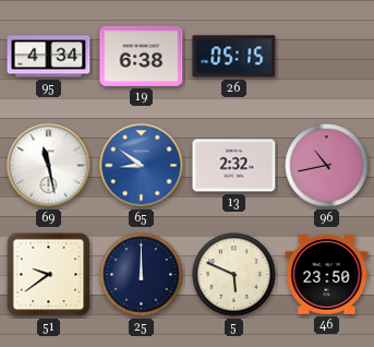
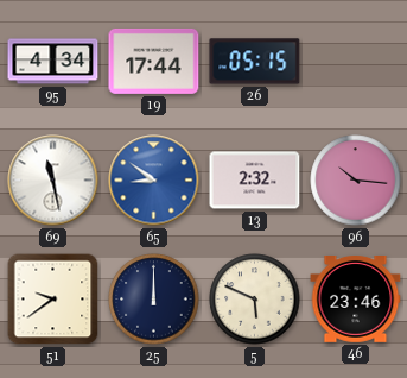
19: 6:38 -> 17:44 (154, 61)
96: 10:43 -> 10:16 (356, 181)
46: 23:50 -> 23:46 (356, 300)
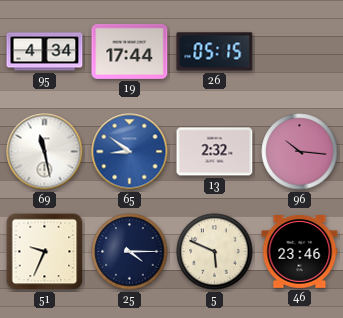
51: 9:39 -> 9:34 (45, 252)
25: 12:00 -> 4:15 (130, 252)
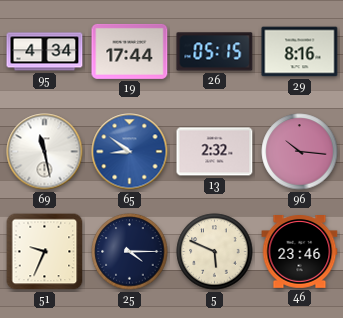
29: none -> 8:16 (300, 52)
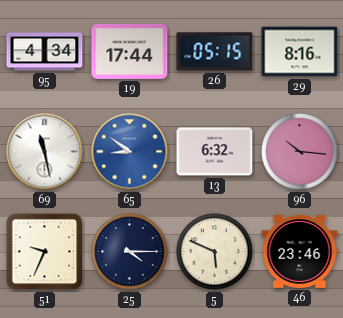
13: 2:32 -> 6:32 (215, 152)
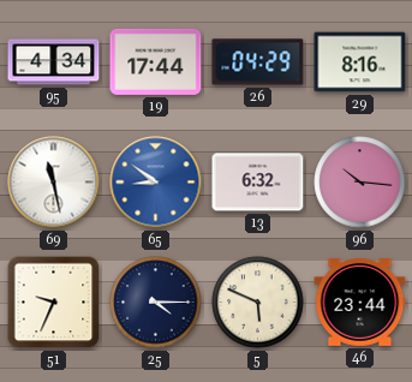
26: 05:15 -> 04:29 (258, 62)
46: 23:46 -> 23:44 (360, 303)
